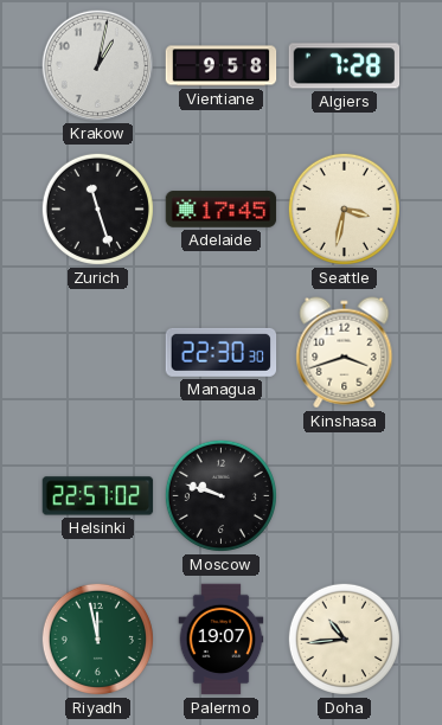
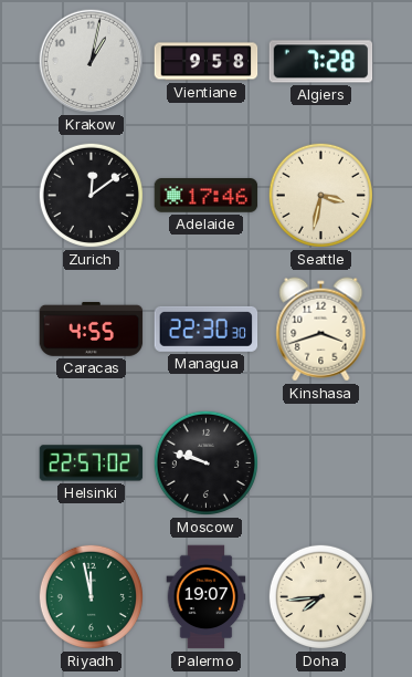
Zurich: 11:27 -> 12:09 (91, 195)
Adelaide: 17:45 -> 17:46 (207, 196)
Caracas: none -> 4:55 (92, 329)
Doha: 10:44 -> 7:44 (320, 596)
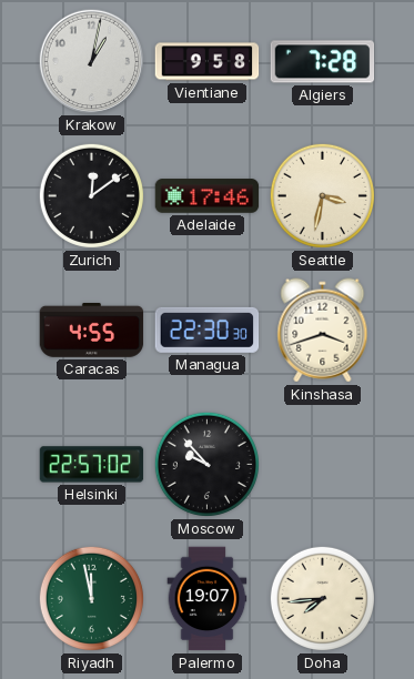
Moscow: 9:48 -> 9:53 (206, 464)
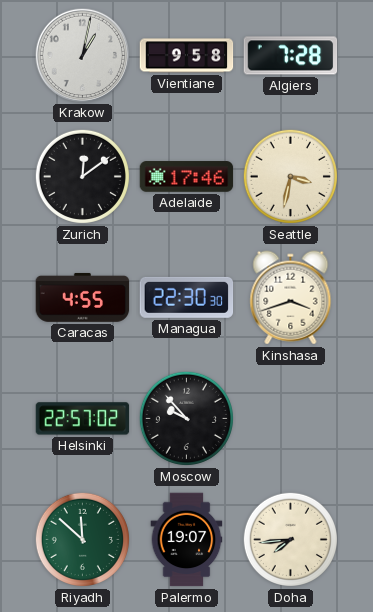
Riyadh: 11:58 -> 11:52 (82, 539)
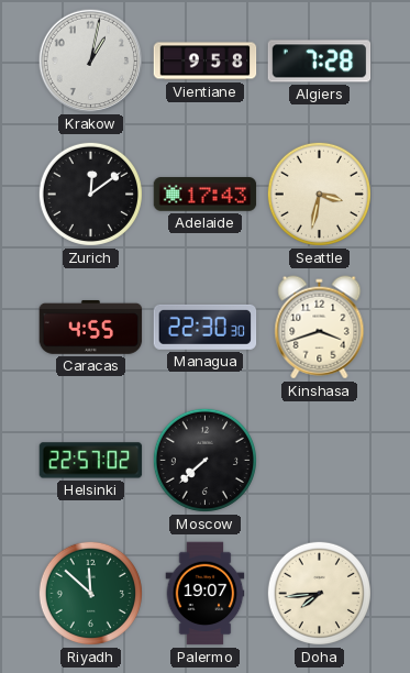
Adelaide: 17:46 -> 17:43 (206, 195)
Moscow: 9:53 -> 7:38 (204, 460)
